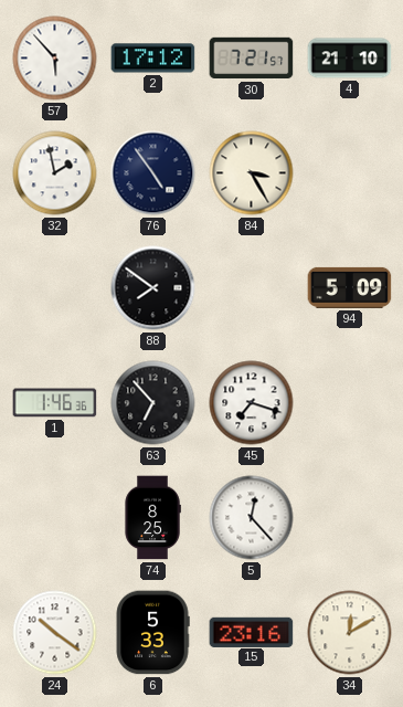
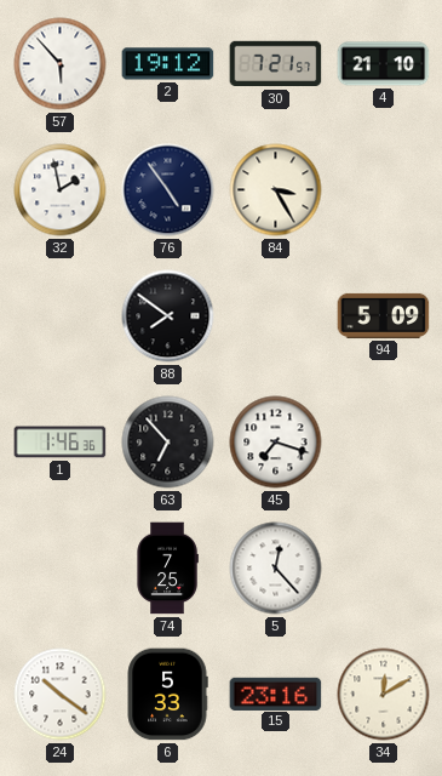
2: 17:12 -> 19:12 (168, 64)
74: 8:25 -> 7:25 (167, 569)
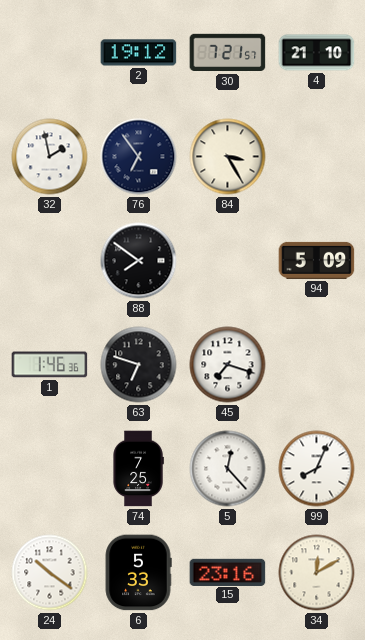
57: 5:53 -> none (61, 64)
76: 4:54 -> 6:54 (139, 157)
63: 6:53 -> 6:48 (139, 365)
99: none -> 8:04 (317, 469)
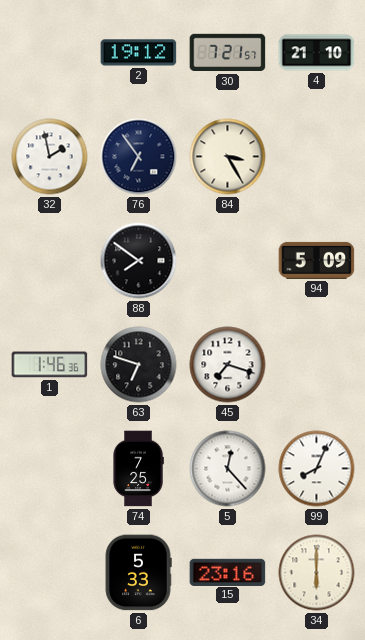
24: 10:21 -> none (50, 573)
34: 12:10 -> 6:00 (317, 573)
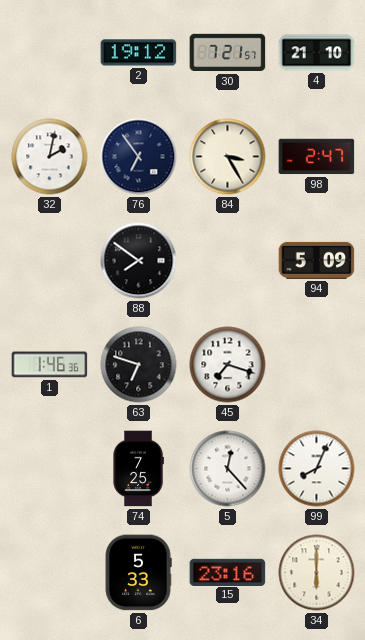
32: 1:58 -> 2:02 (50, 157)
98: none -> 2:47 (317, 157)
